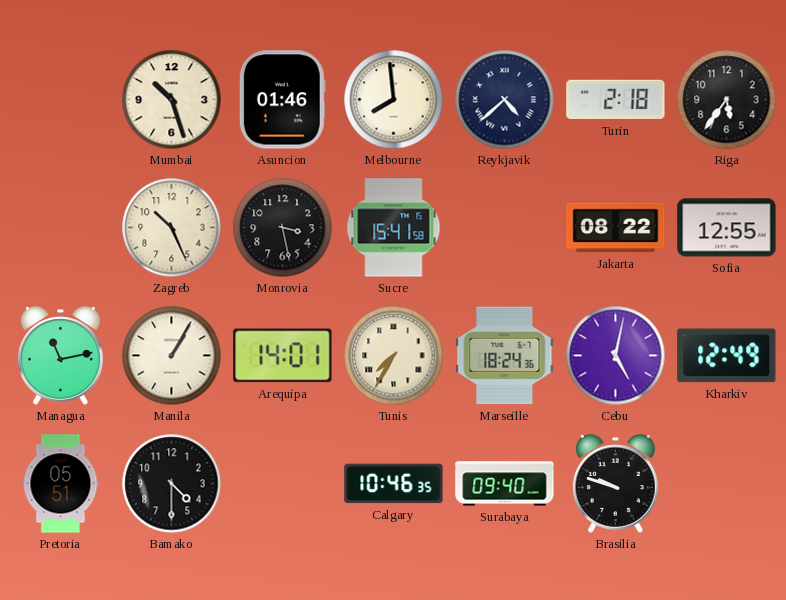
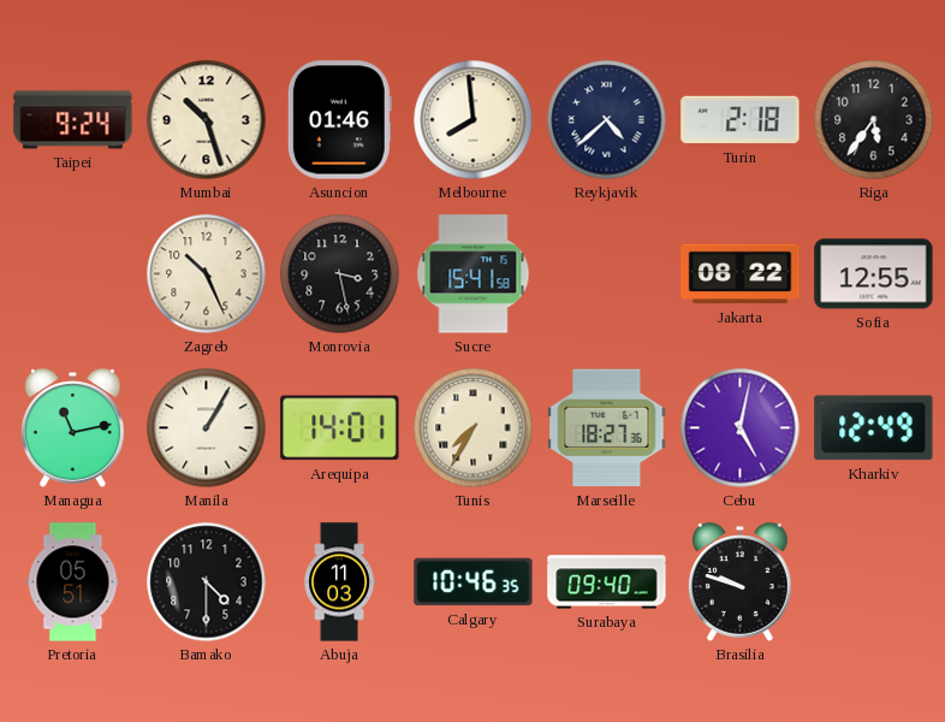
Taipei: none -> 9:24 (73, 120)
Marseille: 18:24 -> 18:27 (607, 428)
Abuja: none -> 11:03 (339, 582)
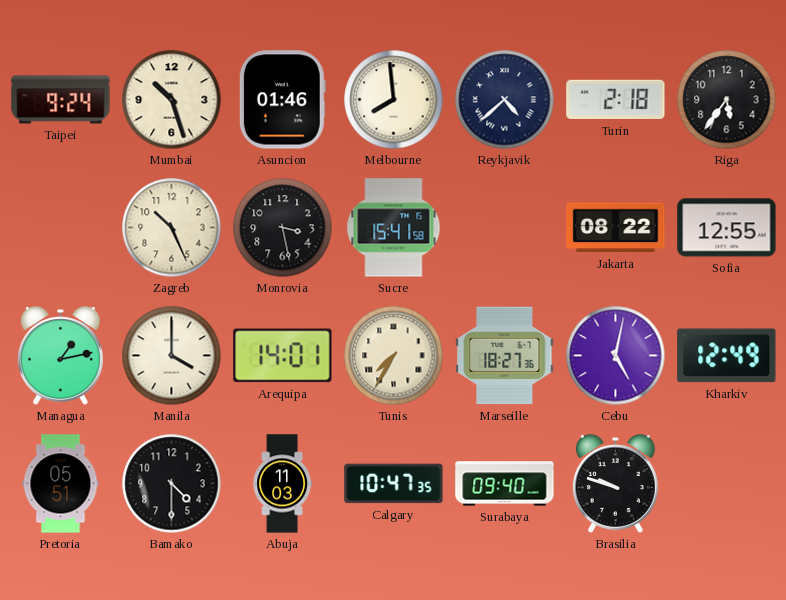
Managua: 11:13 -> 1:13 (60, 356)
Manila: 1:05 -> 4:00 (172, 356)
Calgary: 10:46 -> 10:47 (394, 484)
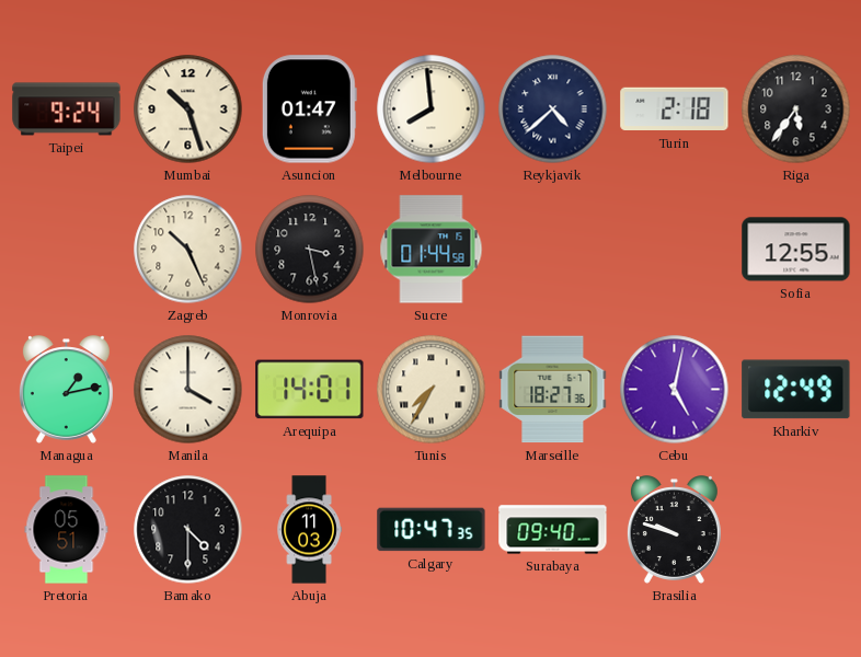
Asuncion: 01:46 -> 01:47 (309, 109)
Sucre: 15:41 -> 01:44 (432, 250)
Jakarta: 08:22 -> none (616, 228)
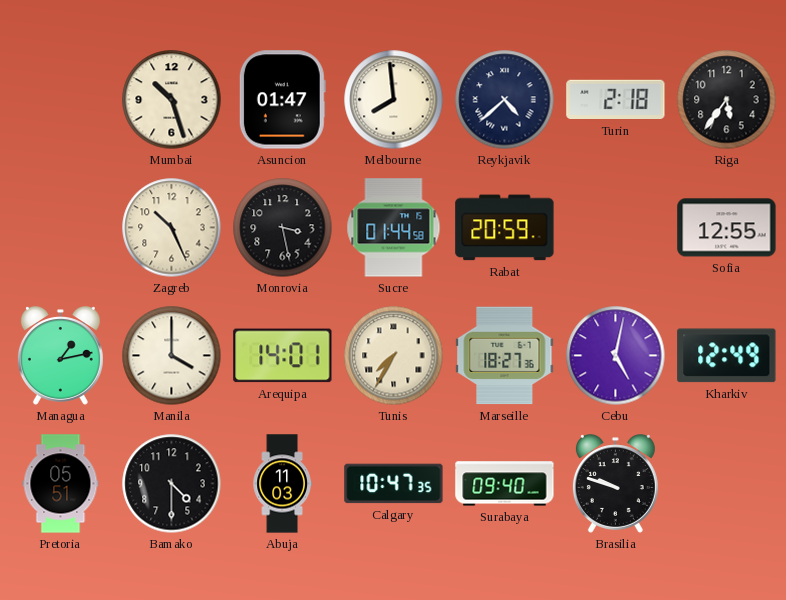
Taipei: 9:24 -> none (67, 109)
Rabat: none -> 20:59 (505, 228)
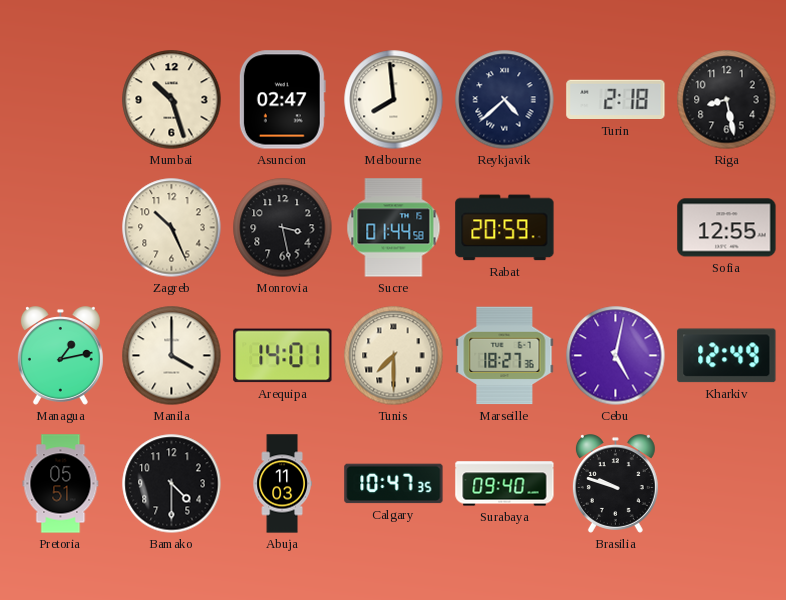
Asuncion: 01:47 -> 02:47 (282, 100)
Riga: 5:36 -> 8:28 (727, 100)
Tunis: 7:35 -> 7:30 (394, 356)
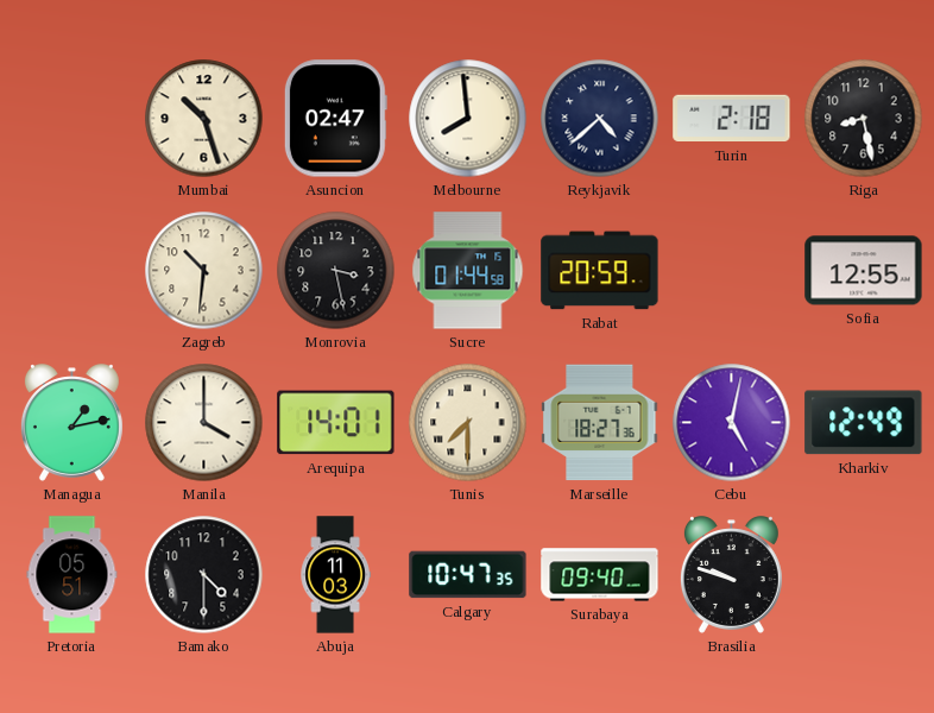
Zagreb: 10:26 -> 10:31 (204, 271)
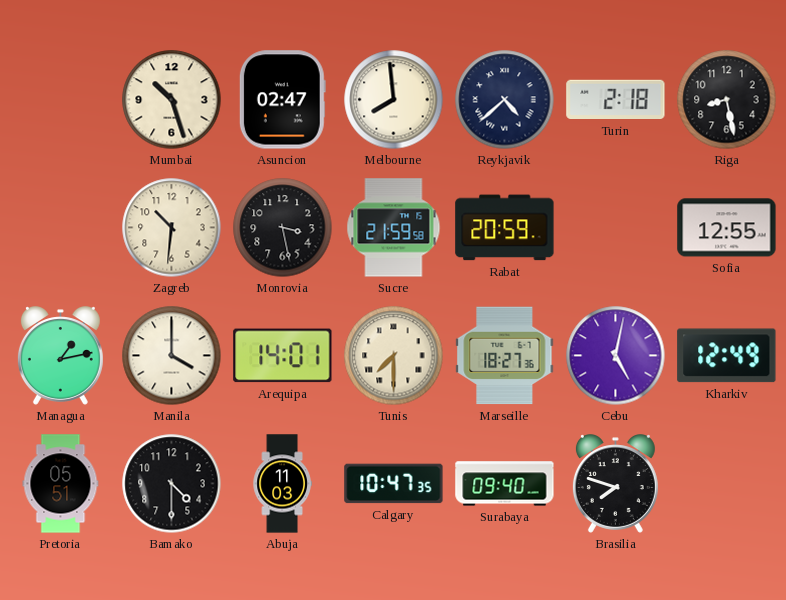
Sucre: 01:44 -> 21:59 (394, 228)
Brasilia: 9:48 -> 7:48 (615, 484)
